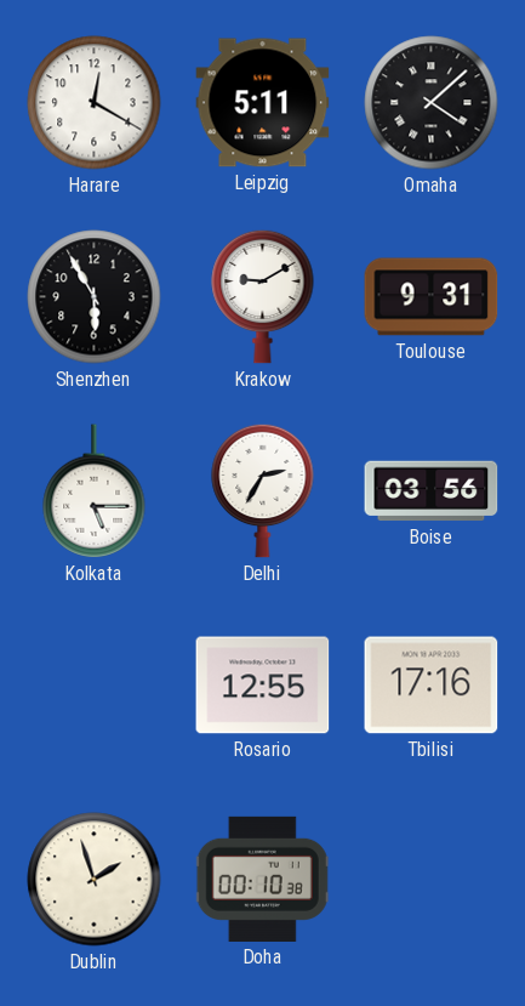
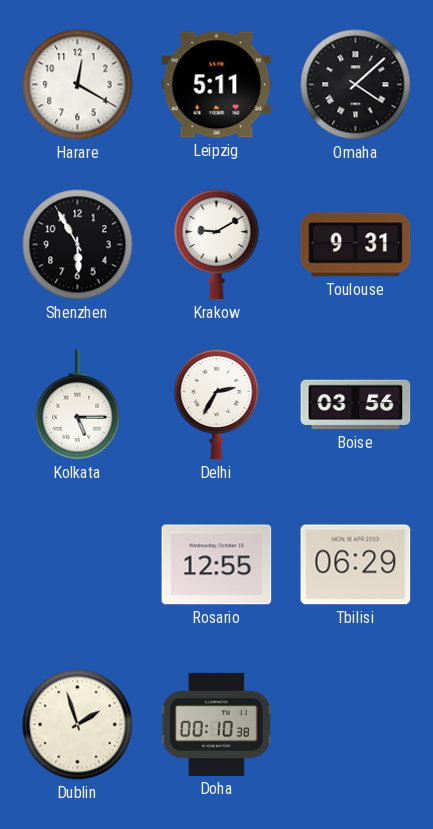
Tbilisi: 17:16 -> 06:29 (356, 565)
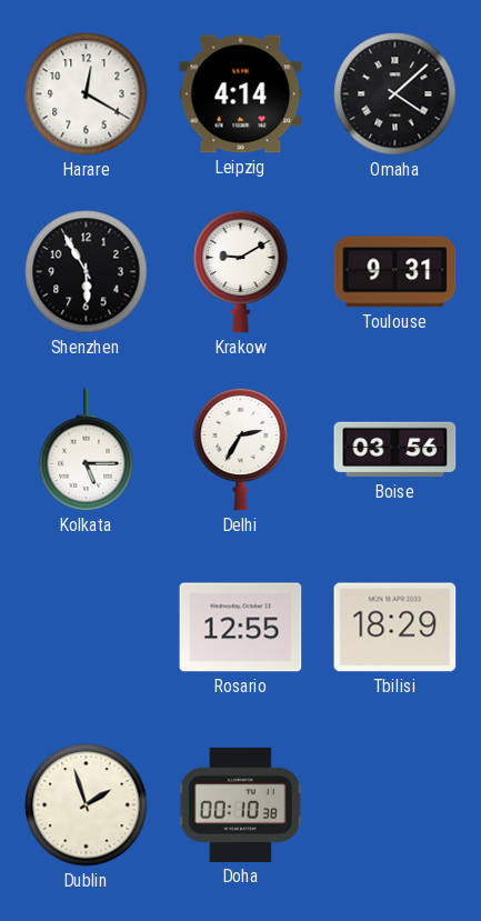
Leipzig: 5:11 -> 4:14 (241, 94)
Tbilisi: 06:29 -> 18:29 (395, 628)
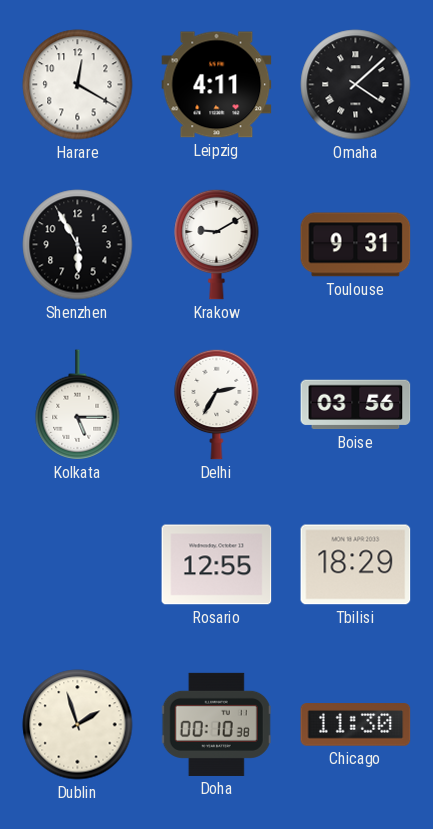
Leipzig: 4:14 -> 4:11 (217, 85)
Chicago: none -> 11:30 (356, 725)
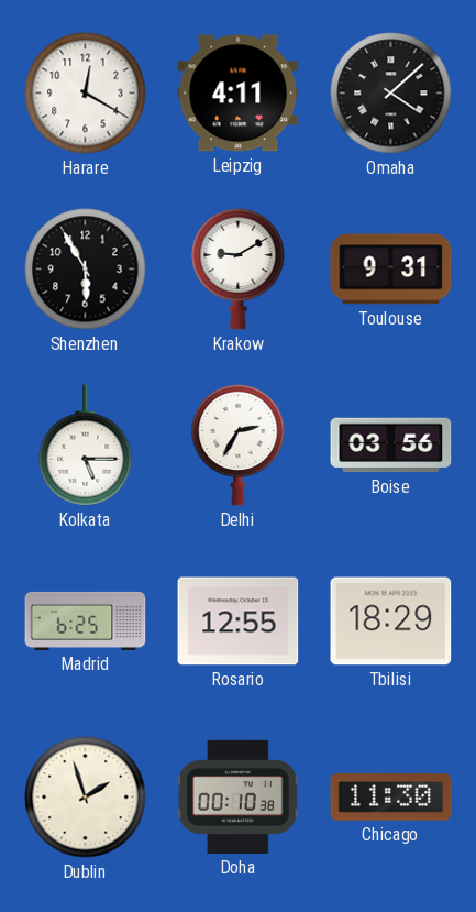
Madrid: none -> 6:25 (86, 620)
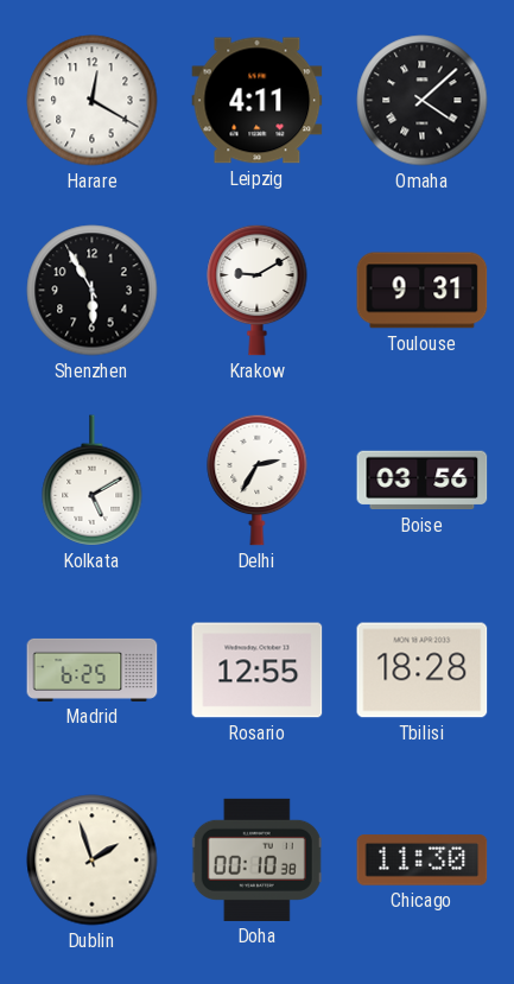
Kolkata: 5:15 -> 5:10 (93, 481)
Tbilisi: 18:29 -> 18:28 (423, 671)
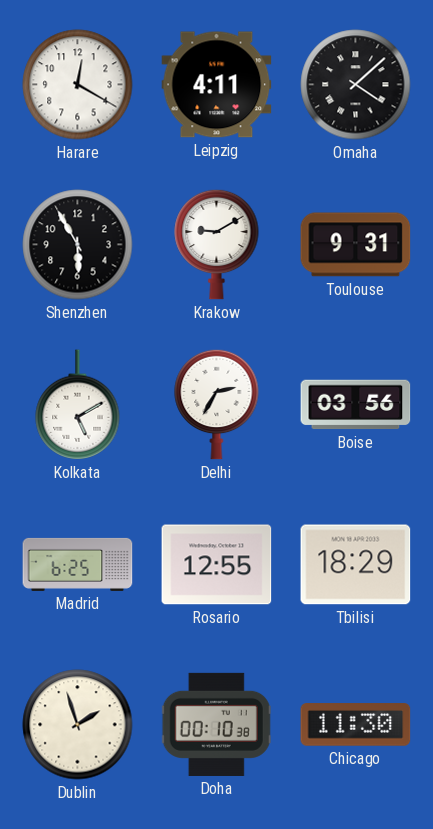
Tbilisi: 18:28 -> 18:29 (356, 565)
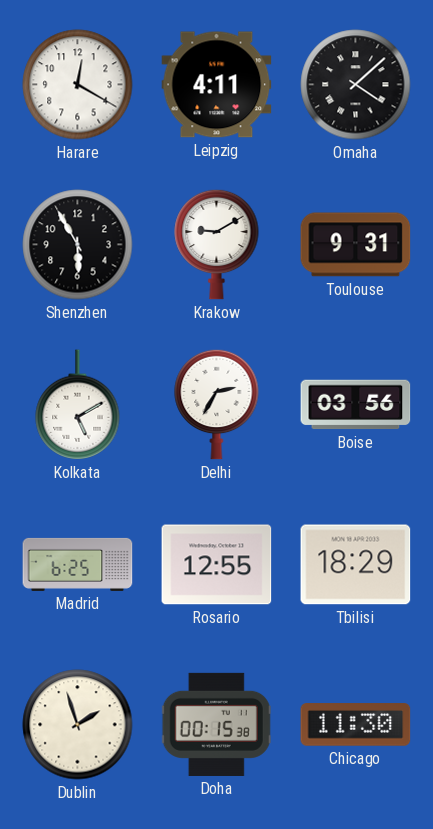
Doha: 00:10 -> 00:15 (216, 724)
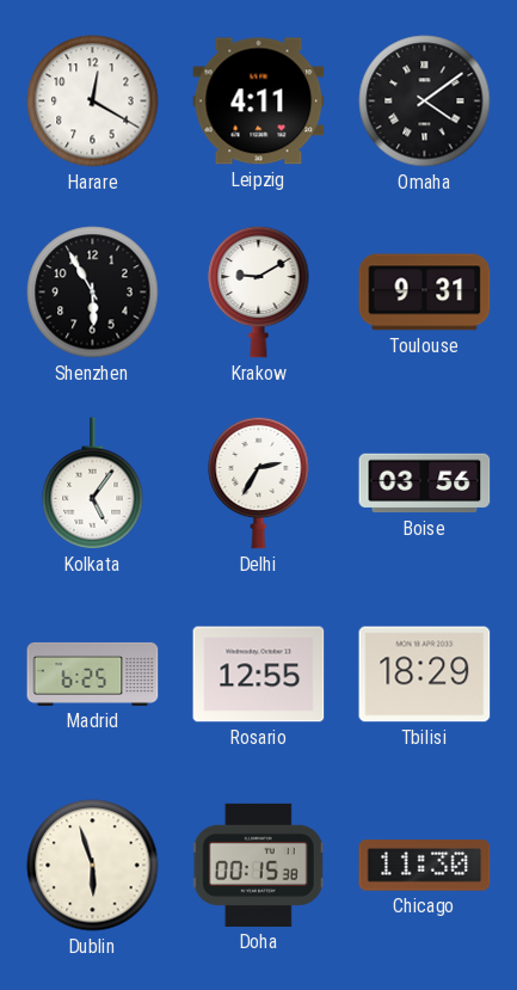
Omaha: 4:08 -> 4:09 (425, 102)
Kolkata: 5:10 -> 5:06 (93, 484)
Dublin: 1:57 -> 5:57 (93, 866)
